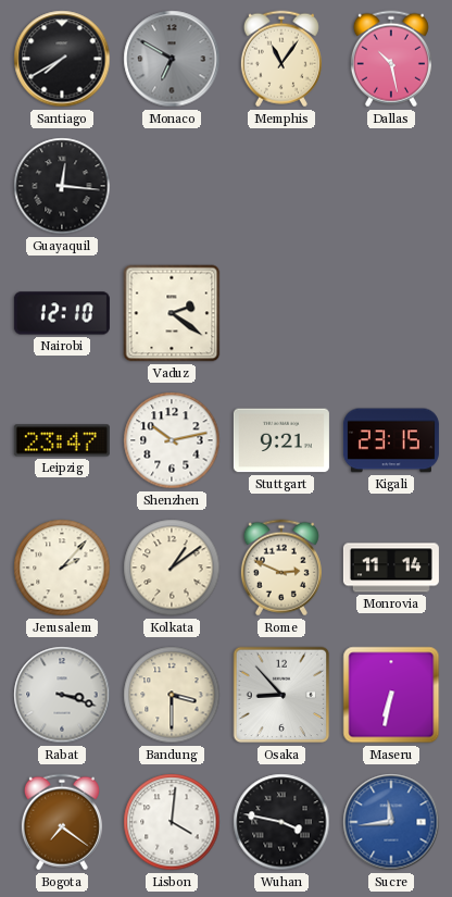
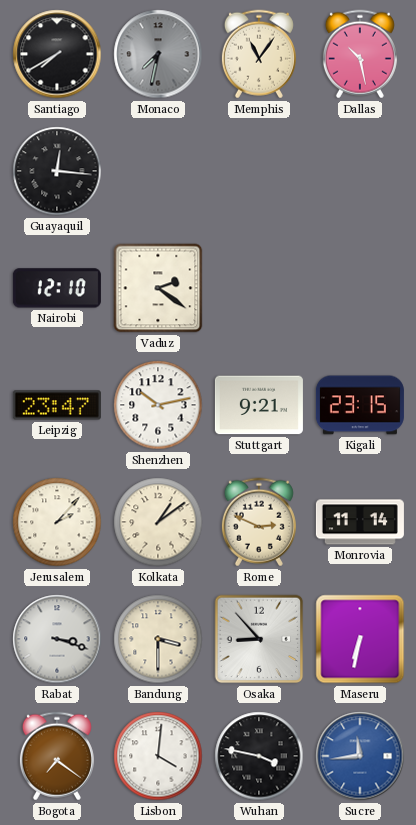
Monaco: 6:50 -> 7:32 (158, 54)
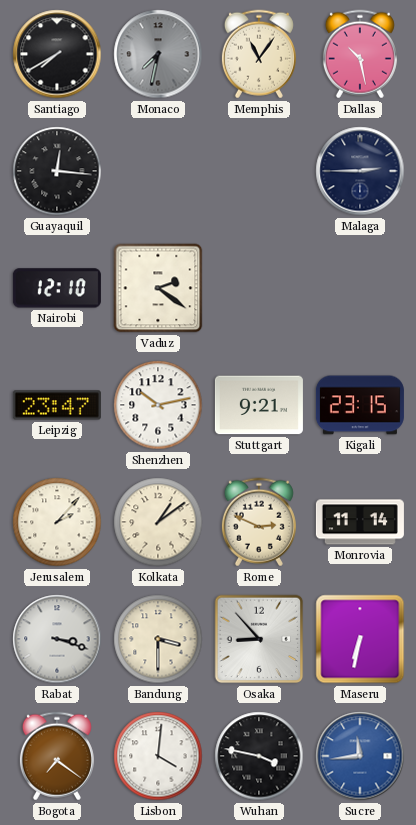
Malaga: none -> 2:45 (360, 171)
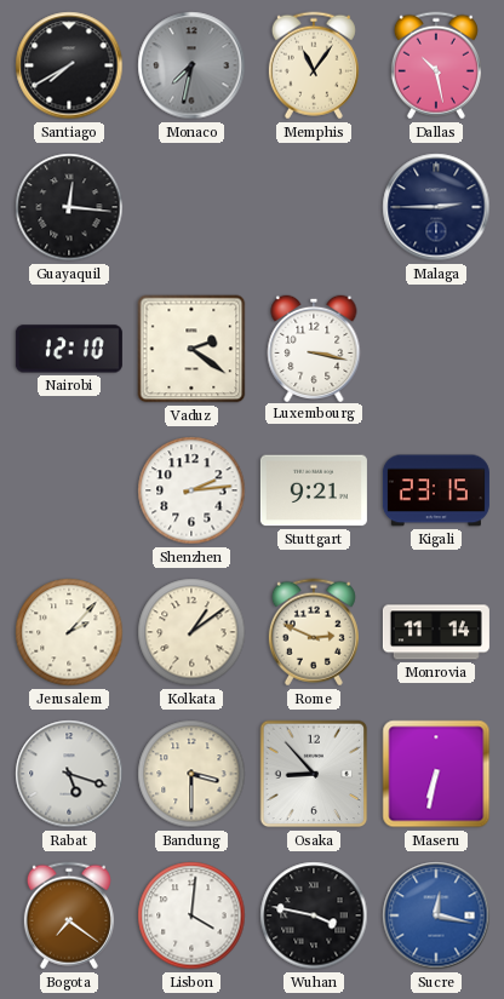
Luxembourg: none -> 3:17 (314, 348)
Leipzig: 23:47 -> none (57, 405)
Shenzhen: 10:13 -> 2:14 (191, 490)
Rabat: 3:18 -> 5:18 (69, 774)
Sucre: 11:44 -> 12:17 (436, 915)
